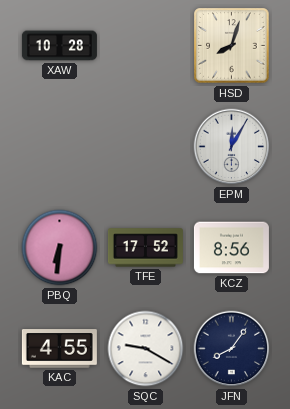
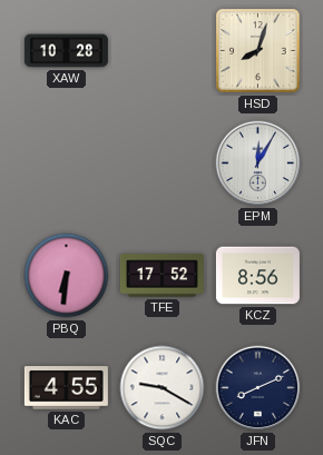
JFN: 8:06 -> 8:11 (258, 388)
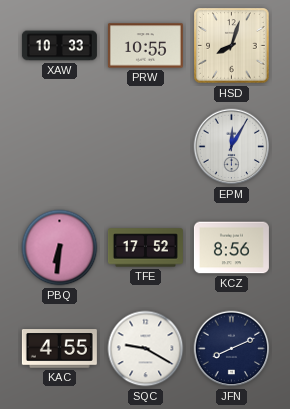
XAW: 10:28 -> 10:33 (59, 46)
PRW: none -> 10:55 (145, 46)
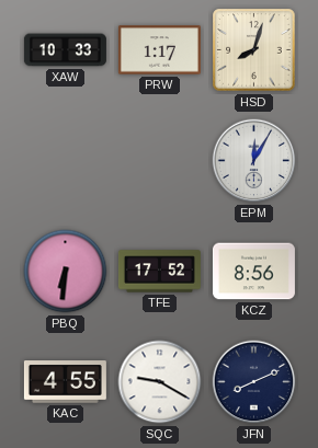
PRW: 10:55 -> 1:17 (159, 50)
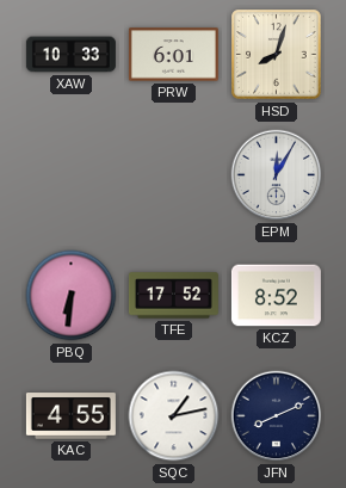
PRW: 1:17 -> 6:01 (173, 55)
KCZ: 8:56 -> 8:52 (276, 296)
SQC: 9:20 -> 1:13 (174, 416)
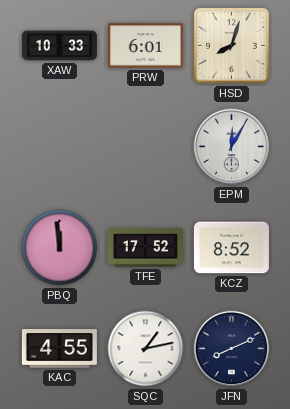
PBQ: 6:31 -> 11:59 (60, 248)
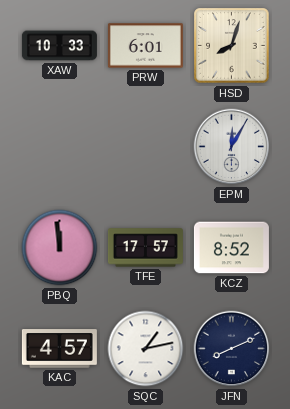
TFE: 17:52 -> 17:57 (145, 248)
KAC: 4:55 -> 4:57 (59, 349)
